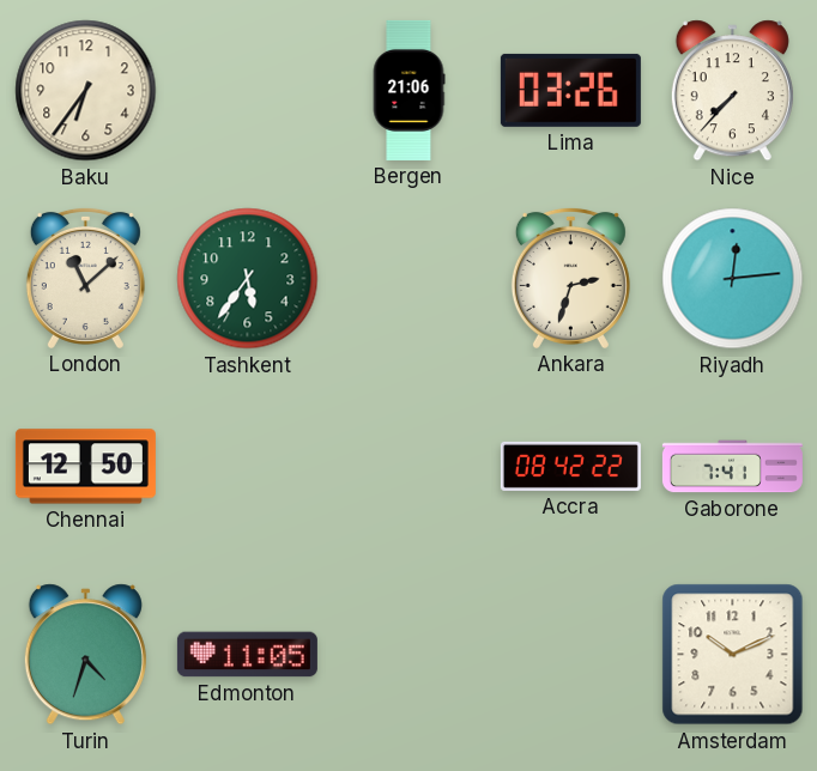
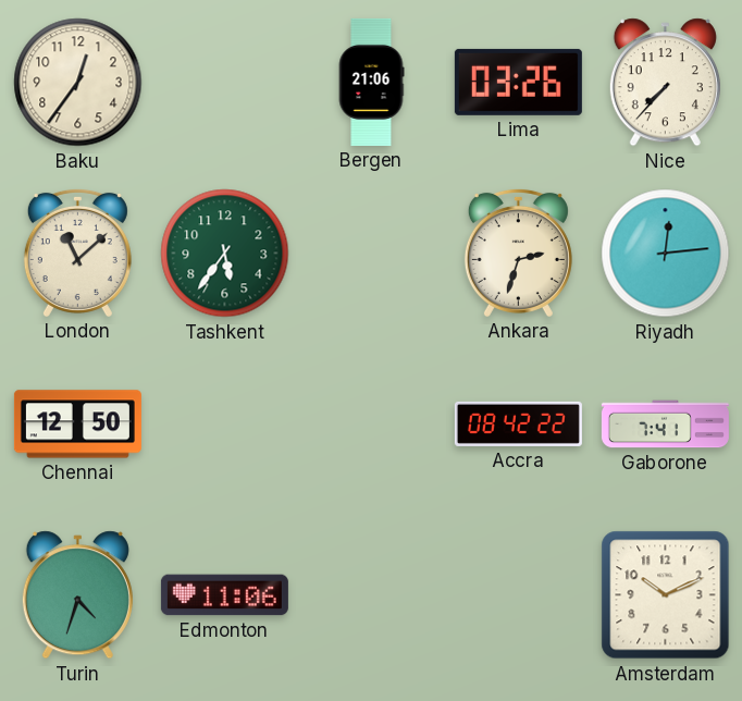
Baku: 6:36 -> 12:36 (78, 83)
Edmonton: 11:05 -> 11:06 (224, 595)
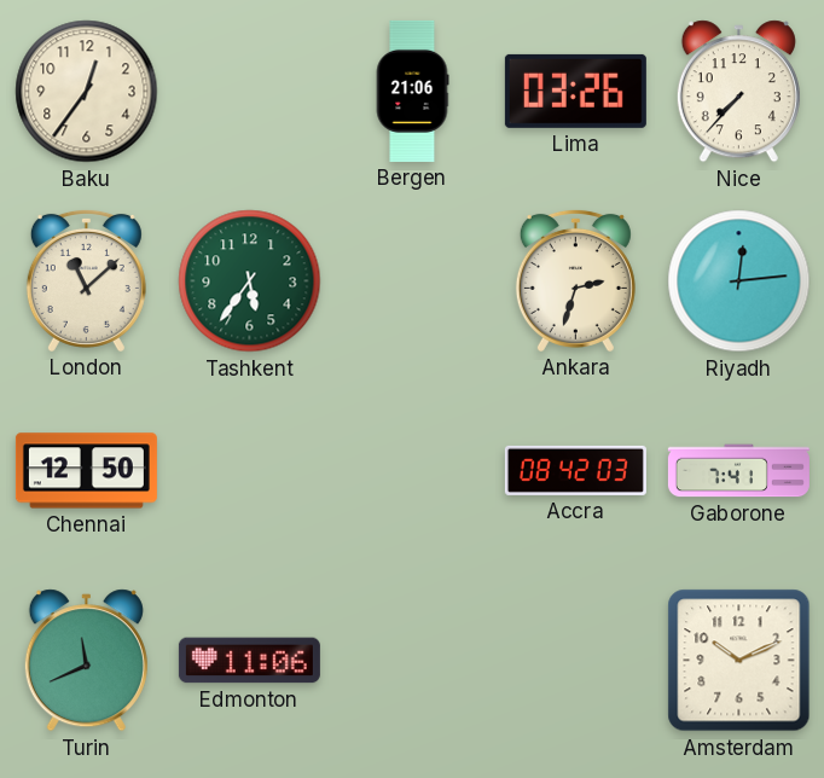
Accra: 08:42:22 -> 08:42:03 (575, 470)
Turin: 4:33 -> 11:41 (86, 661)
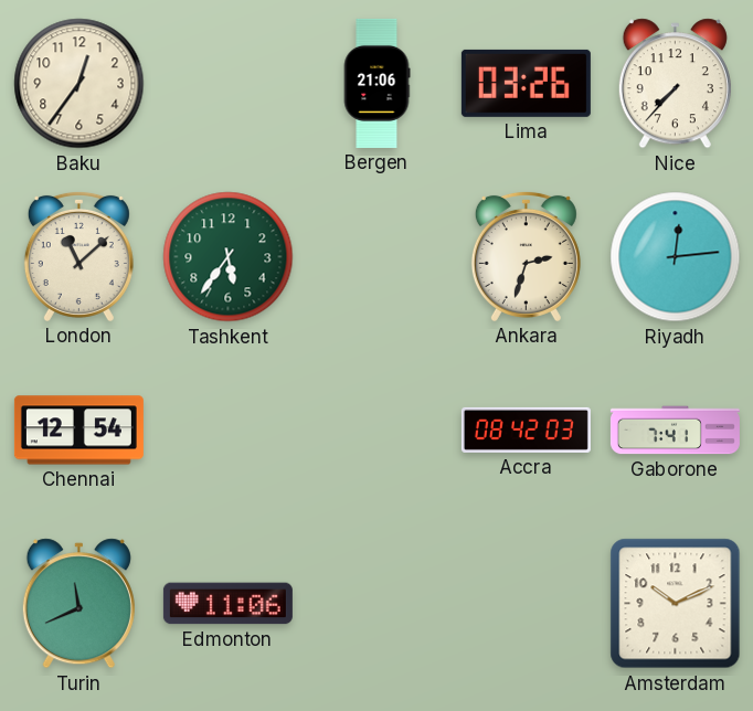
Chennai: 12:50 -> 12:54 (78, 431)
